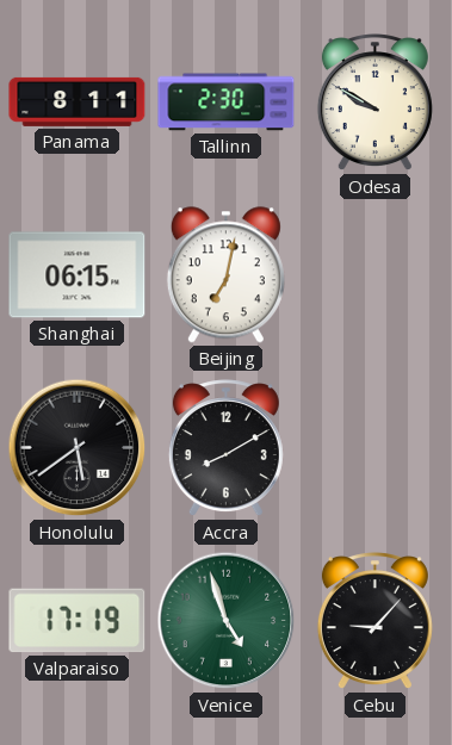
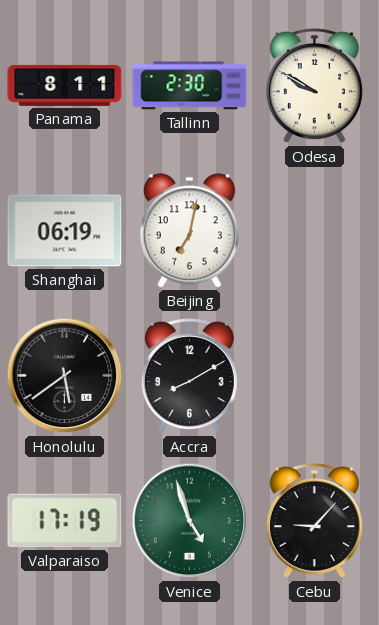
Shanghai: 06:15 -> 06:19 (65, 231)
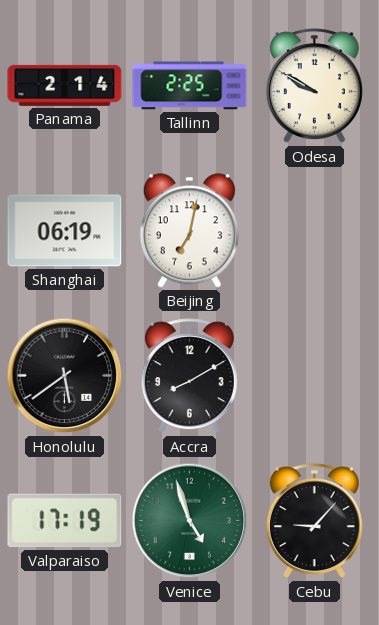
Panama: 8:11 -> 2:14 (65, 85)
Tallinn: 2:30 -> 2:25 (190, 86)
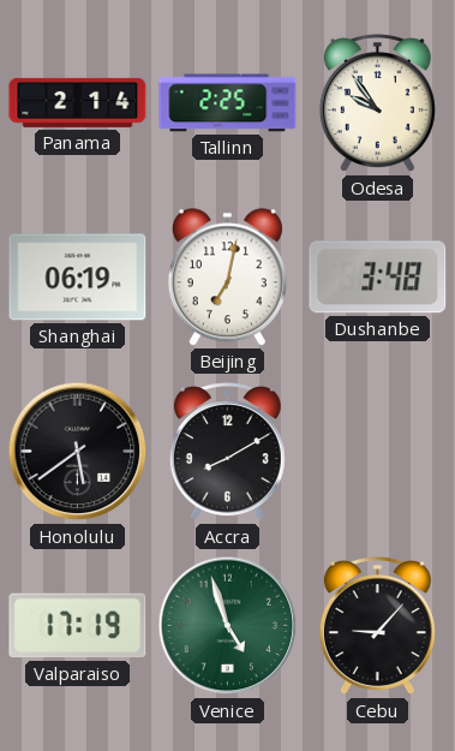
Odesa: 9:50 -> 9:54 (377, 103)
Dushanbe: none -> 3:48 (378, 278)
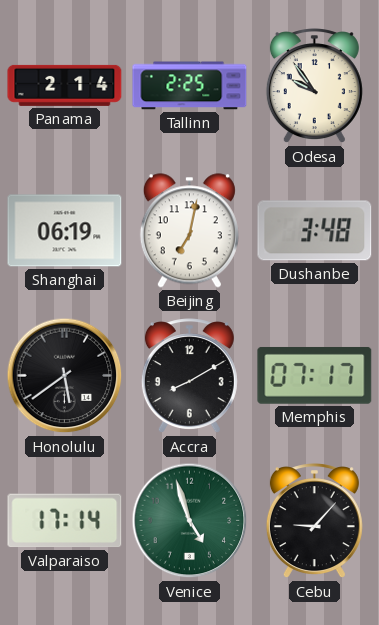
Memphis: none -> 07:17 (315, 375)
Valparaiso: 17:19 -> 17:14 (65, 521)
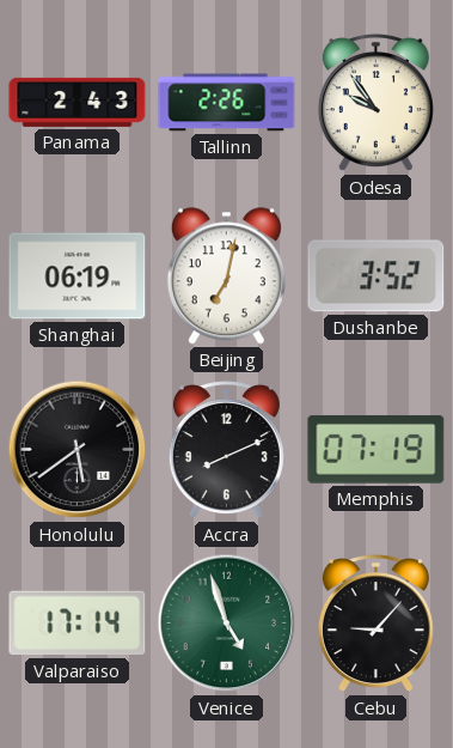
Panama: 2:14 -> 2:43 (78, 102)
Tallinn: 2:25 -> 2:26 (227, 103)
Dushanbe: 3:48 -> 3:52 (377, 276)
Accra: 8:10 -> 8:11 (226, 450)
Memphis: 07:17 -> 07:19 (377, 449)
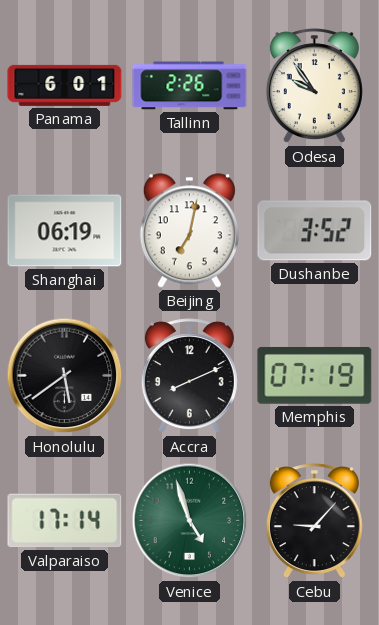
Panama: 2:43 -> 6:01 (65, 85)
